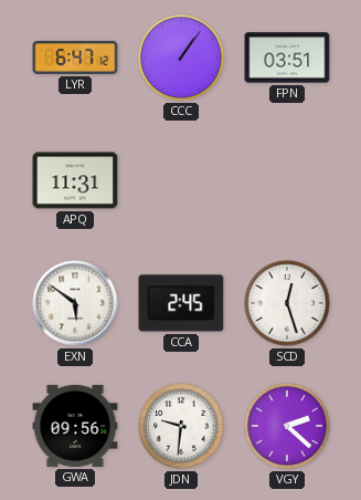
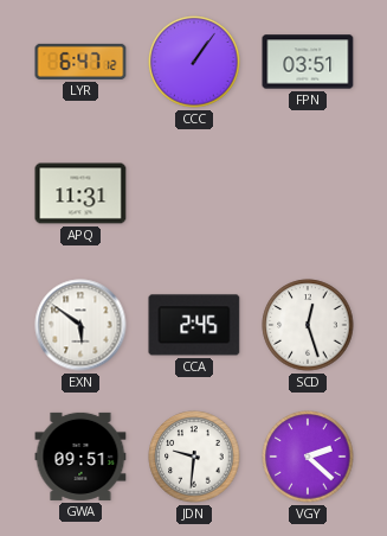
GWA: 09:56 -> 09:51 (80, 457)
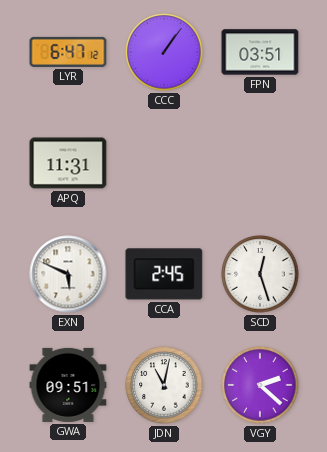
EXN: 5:51 -> 5:49 (68, 274)
JDN: 9:31 -> 11:02 (164, 385)
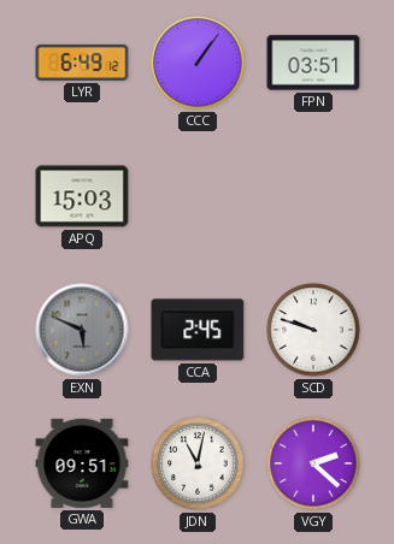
LYR: 6:47 -> 6:49 (82, 63)
APQ: 11:31 -> 15:03 (82, 196)
EXN dial: white -> grey (82, 330)
SCD: 12:27 -> 9:48 (313, 330)
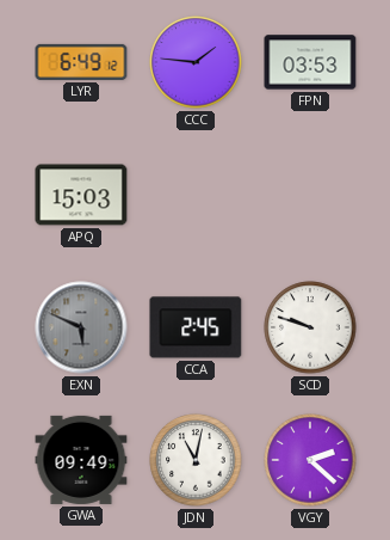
CCC: 1:06 -> 1:46 (196, 62)
FPN: 03:51 -> 03:53 (310, 62)
GWA: 09:51 -> 09:49 (81, 460)
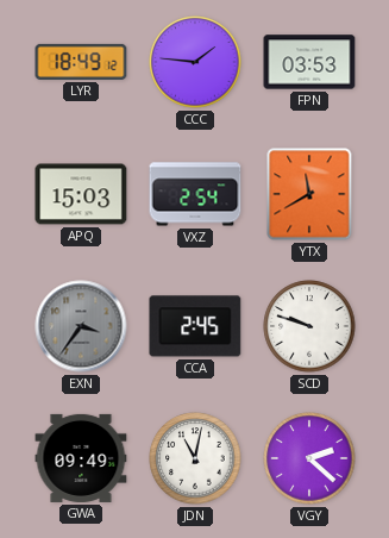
LYR: 6:49 -> 18:49 (81, 62)
VXZ: none -> 2:54 (195, 194)
YTX: none -> 11:40 (309, 194)
EXN: 5:49 -> 3:36 (81, 326)
